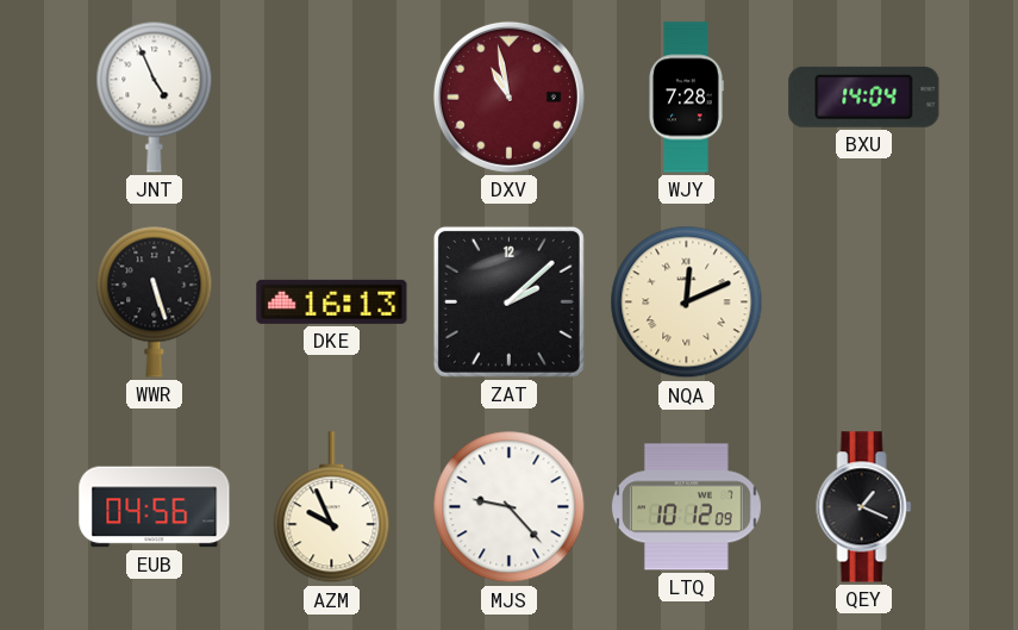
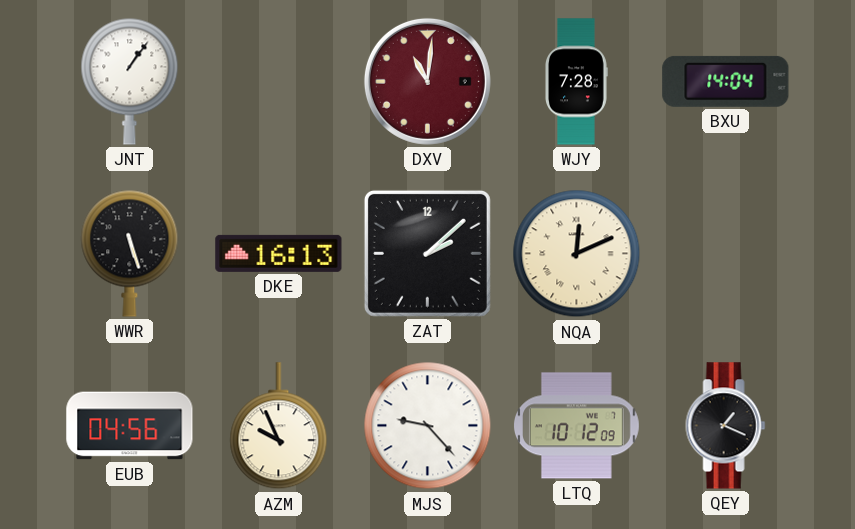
JNT: 4:56 -> 1:06 (130, 81)
DXV: 10:58 -> 11:01 (427, 81)
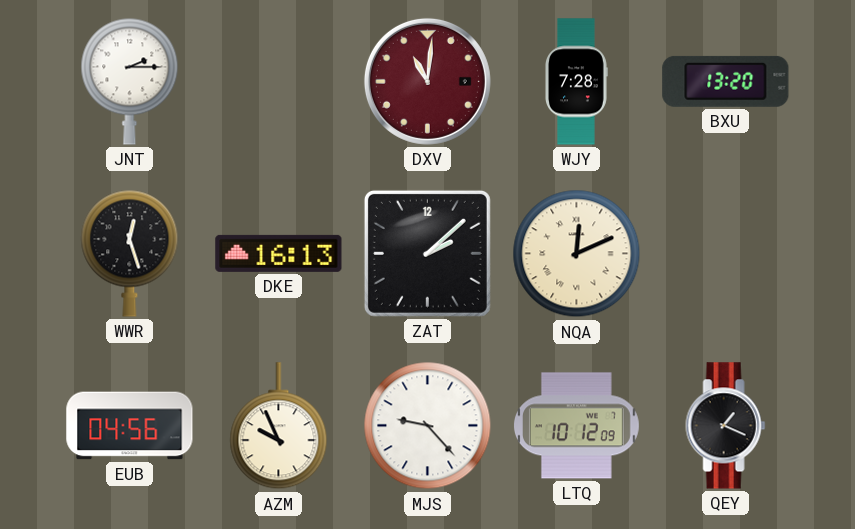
JNT: 1:06 -> 2:15 (130, 81)
BXU: 14:04 -> 13:20 (726, 81)
WWR: 5:27 -> 12:27 (130, 253)
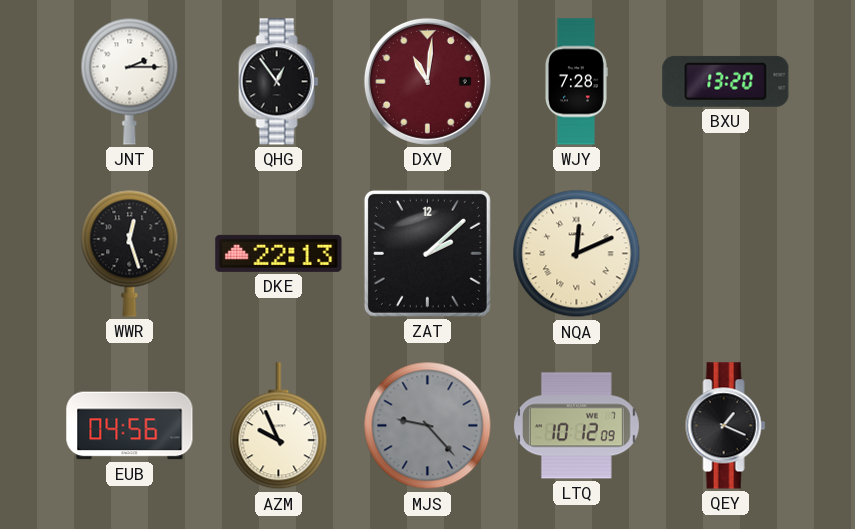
QHG: none -> 12:54 (279, 82)
DKE: 16:13 -> 22:13 (279, 253)
MJS dial: white -> grey (428, 426)
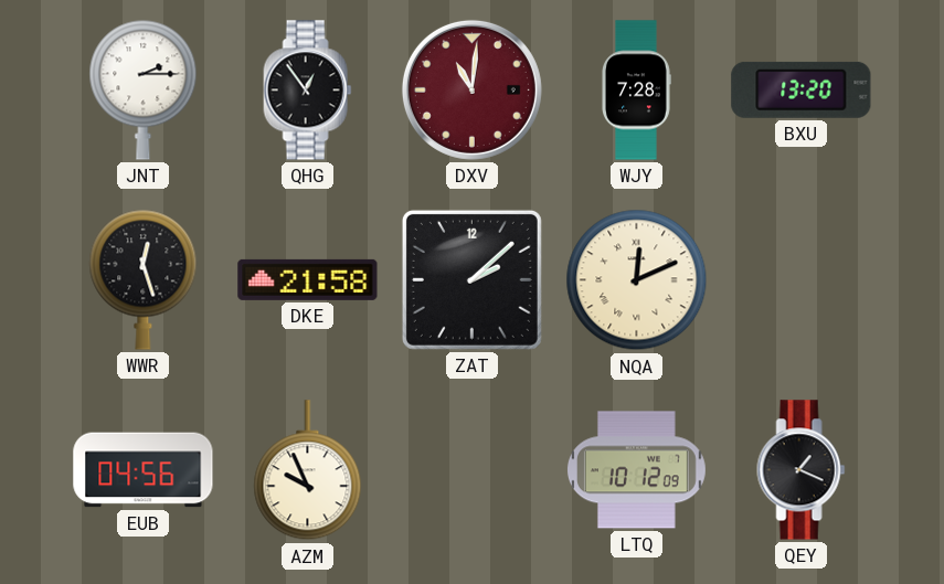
DKE: 22:13 -> 21:58 (308, 279)
MJS: 9:23 -> none (428, 426)
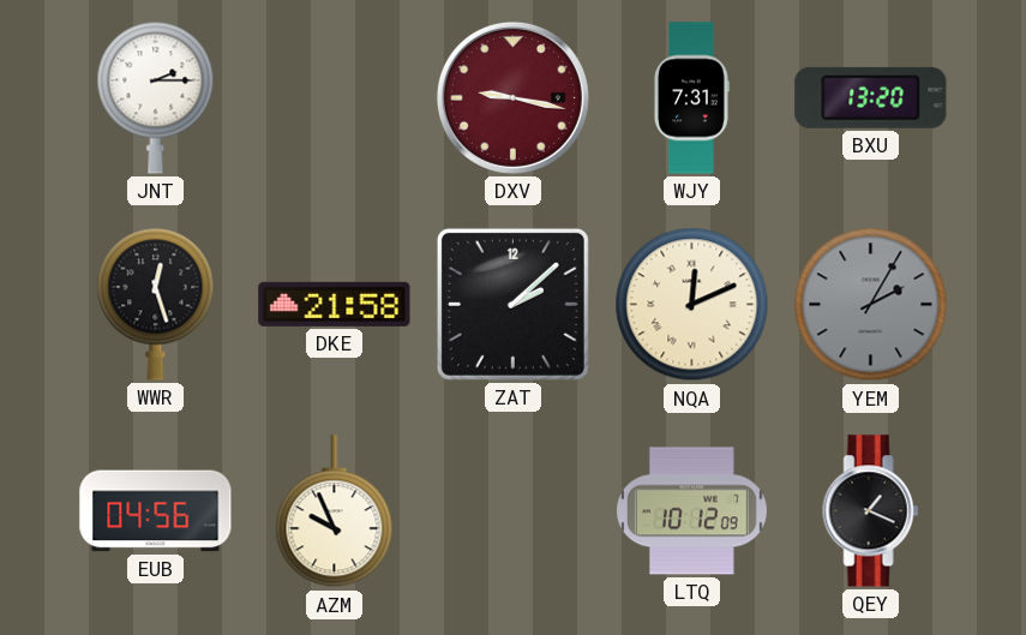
QHG: 12:54 -> none (308, 91)
DXV: 11:01 -> 9:17 (512, 97)
WJY: 7:28 -> 7:31 (692, 98)
YEM: none -> 2:05 (871, 305)
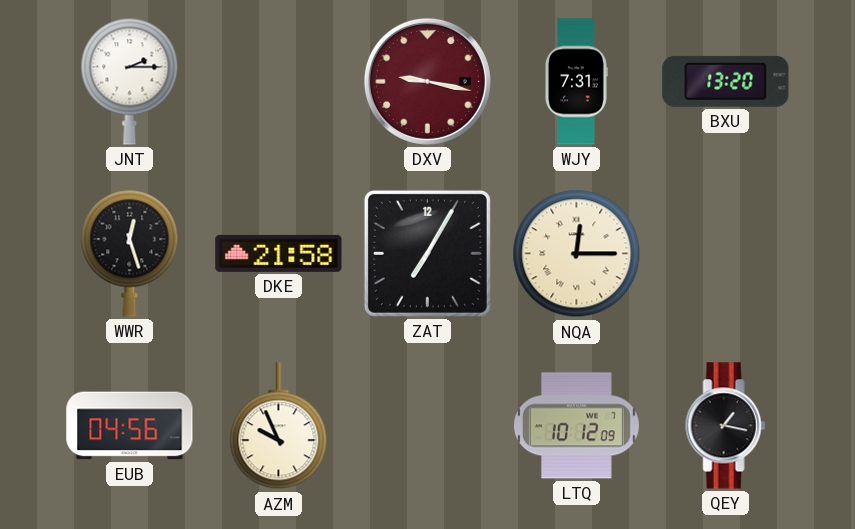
ZAT: 2:08 -> 7:05 (427, 253)
NQA: 12:11 -> 12:15 (577, 254)
YEM: 2:05 -> none (871, 305)
QEY: 1:19 -> 1:17 (726, 426)
